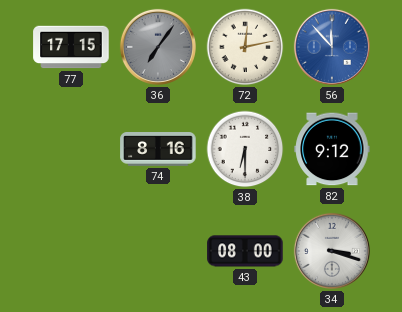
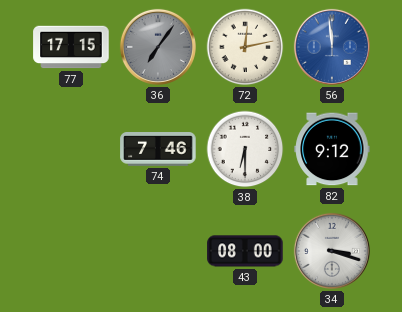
56: 11:53 -> 11:59 (332, 47)
74: 8:16 -> 7:46 (158, 150)
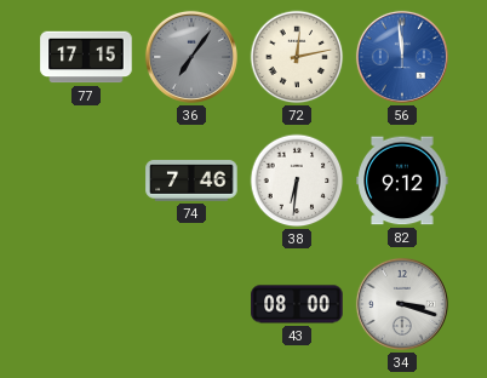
38: 6:30 -> 6:31 (297, 181)
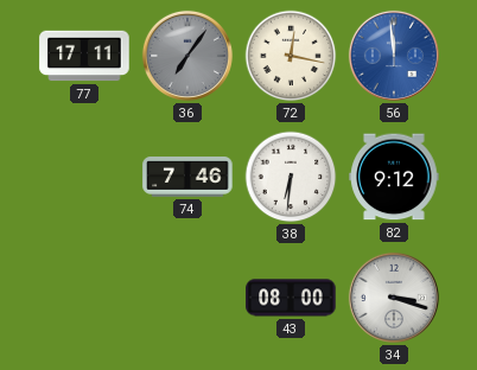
77: 17:15 -> 17:11 (84, 56)
72: 12:13 -> 12:17 (291, 56)
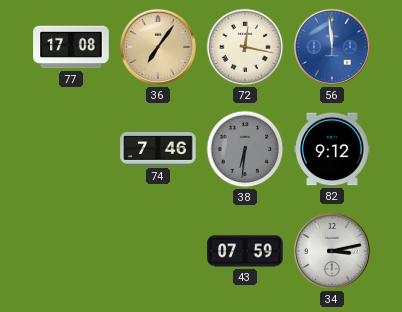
77: 17:11 -> 17:08 (71, 47)
36 dial: grey -> champagne (158, 47)
38 dial: white -> grey (245, 149)
43: 08:00 -> 07:59 (245, 251)
34: 3:18 -> 3:13 (332, 251)
